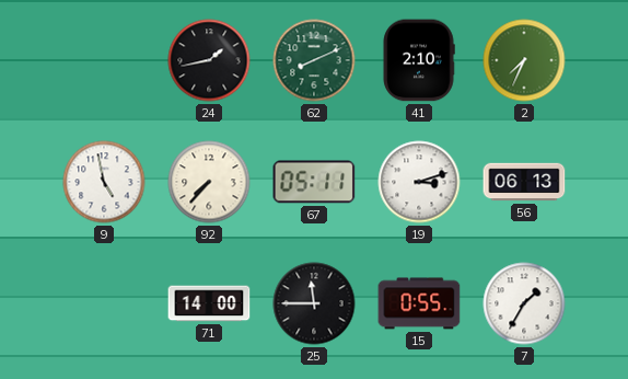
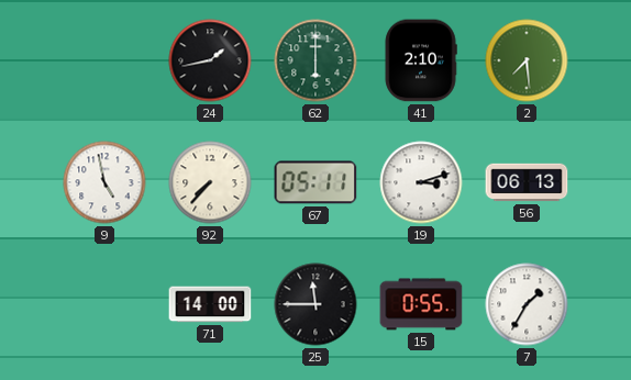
62: 8:11 -> 6:00 (315, 60)
2: 7:34 -> 7:29 (527, 60)
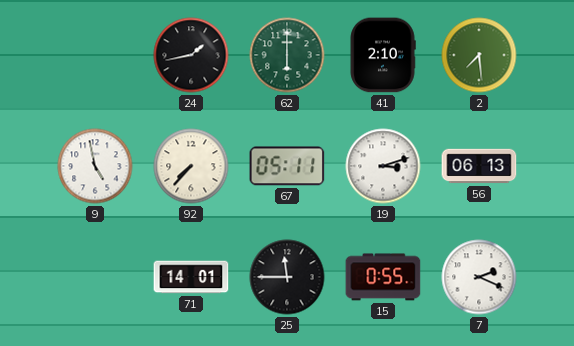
71: 14:00 -> 14:01 (191, 277)
7: 1:35 -> 2:19 (479, 277)
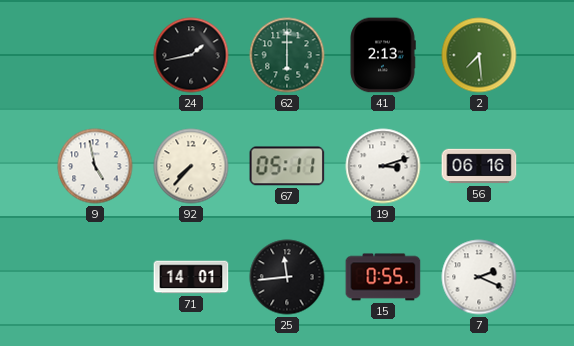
41: 2:10 -> 2:13 (383, 55)
56: 06:13 -> 06:16 (479, 166)
25: 11:45 -> 11:44 (287, 277)
